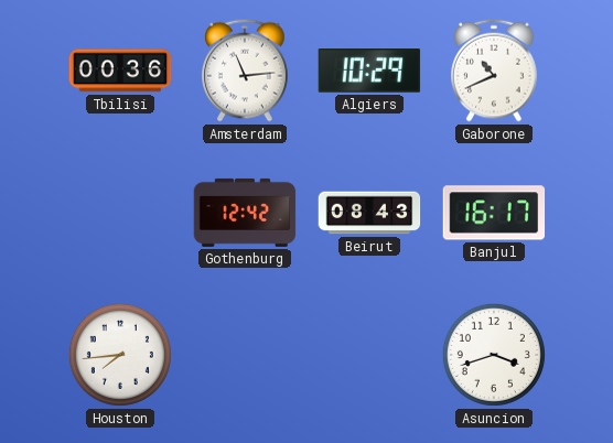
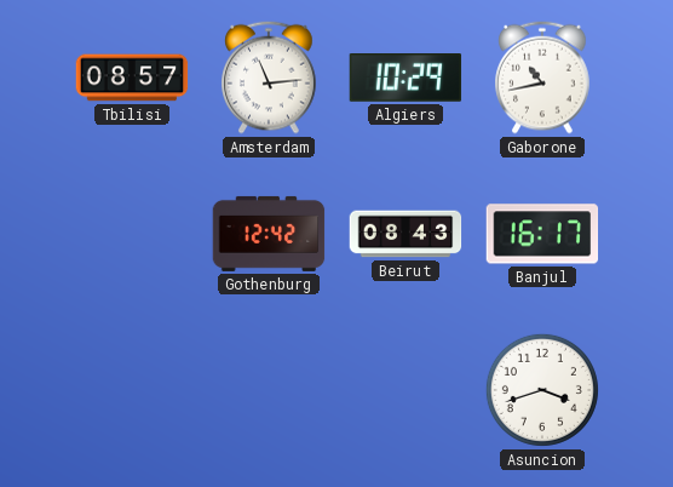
Tbilisi: 00:36 -> 08:57 (132, 78)
Gaborone: 10:41 -> 10:43 (542, 78)
Houston: 7:44 -> none (120, 355)
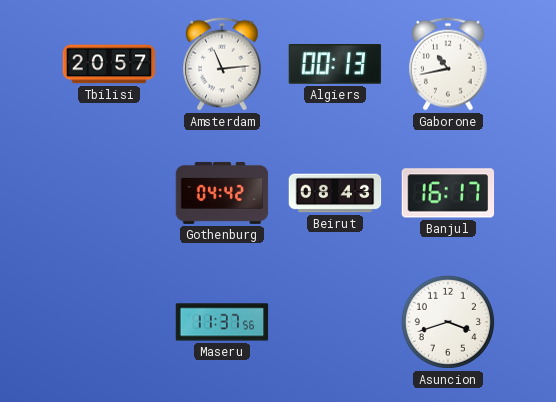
Tbilisi: 08:57 -> 20:57 (109, 64)
Algiers: 10:29 -> 00:13 (335, 65)
Gothenburg: 12:42 -> 04:42 (222, 193)
Maseru: none -> 11:37 (222, 322)
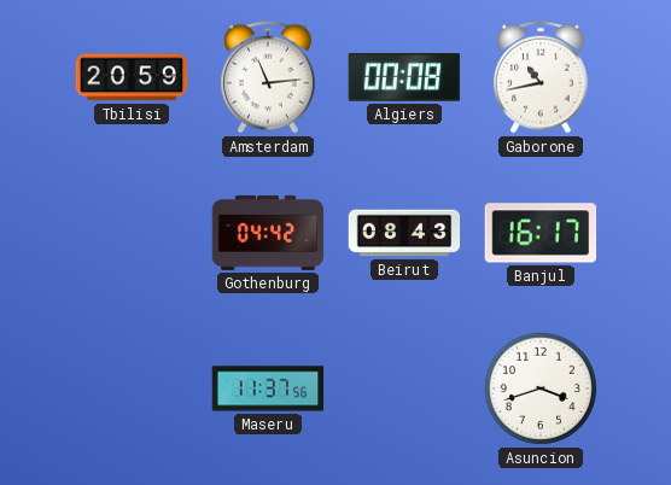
Tbilisi: 20:57 -> 20:59 (132, 77)
Algiers: 00:13 -> 00:08 (404, 78)
